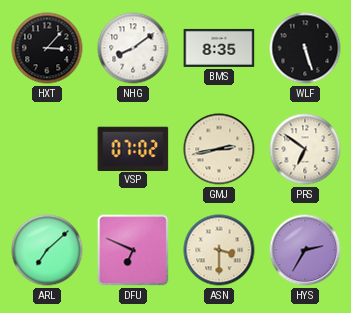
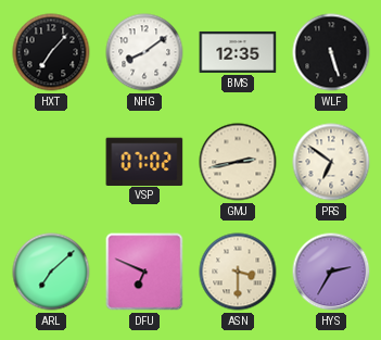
HXT: 3:07 -> 7:07 (51, 52)
BMS: 8:35 -> 12:35 (238, 52)
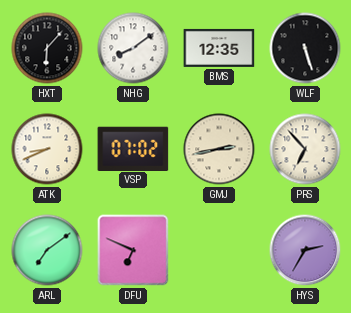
HXT: 7:07 -> 6:07 (47, 48)
ATK: none -> 8:41 (47, 149)
PRS: 6:51 -> 6:53 (305, 149)
ARL: 7:08 -> 7:09 (47, 250)
ASN: 3:30 -> none (238, 272)
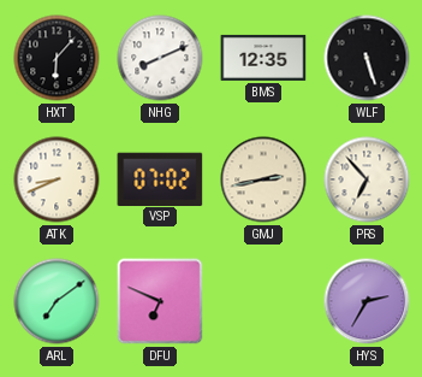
NHG: 8:09 -> 8:11 (160, 58)
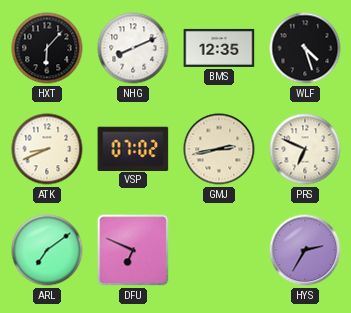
WLF: 5:27 -> 4:27 (305, 48)
PRS: 6:53 -> 6:49 (305, 149)
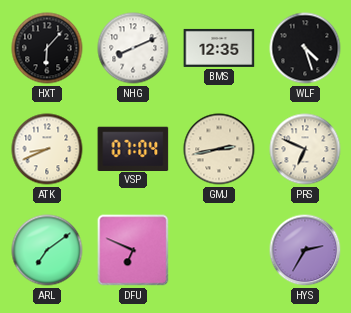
VSP: 07:02 -> 07:04 (133, 148)
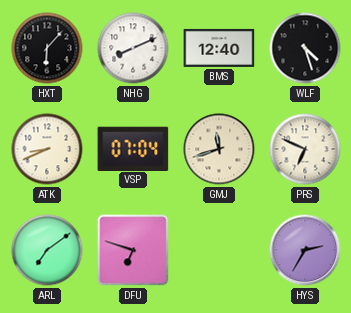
BMS: 12:35 -> 12:40 (219, 48)
GMJ: 2:43 -> 11:42 (219, 149)
DFU: 6:49 -> 6:48 (133, 250)
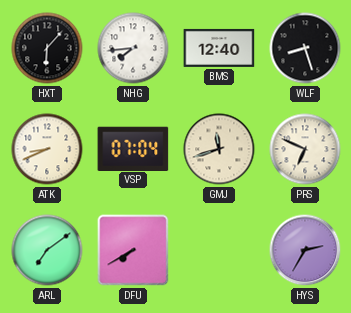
NHG: 8:11 -> 7:44 (133, 48)
WLF: 4:27 -> 8:27 (305, 48)
DFU: 6:48 -> 7:40 (133, 250)
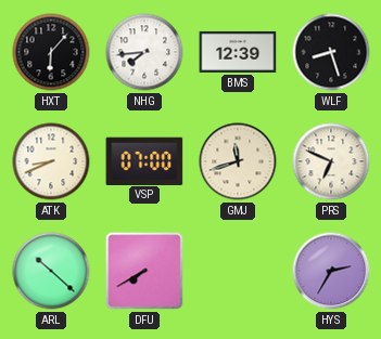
BMS: 12:40 -> 12:39 (238, 52)
VSP: 07:04 -> 07:00 (144, 160)
ARL: 7:09 -> 10:22 (51, 271)
